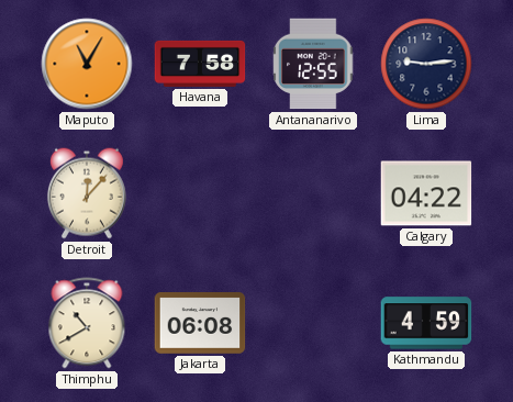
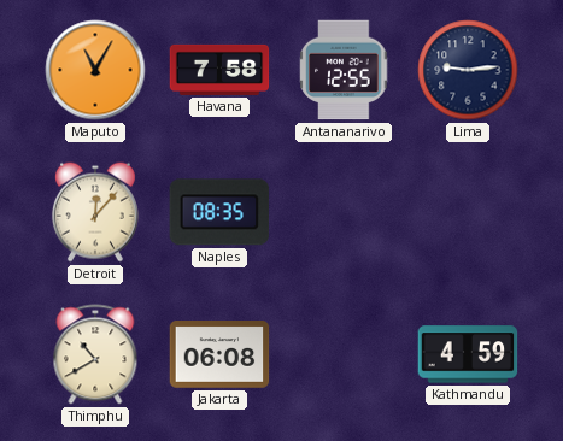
Naples: none -> 08:35 (219, 212)
Calgary: 04:22 -> none (426, 193)
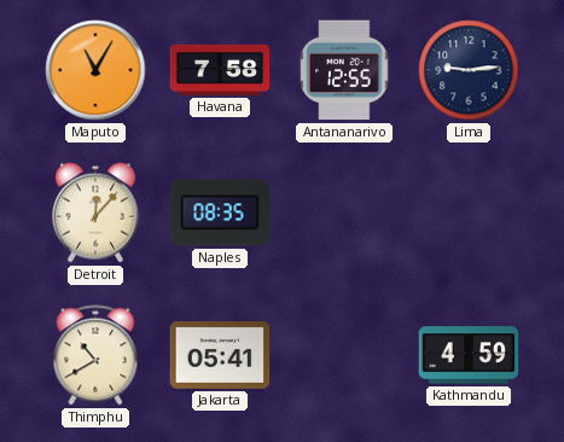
Jakarta: 06:08 -> 05:41 (220, 355)
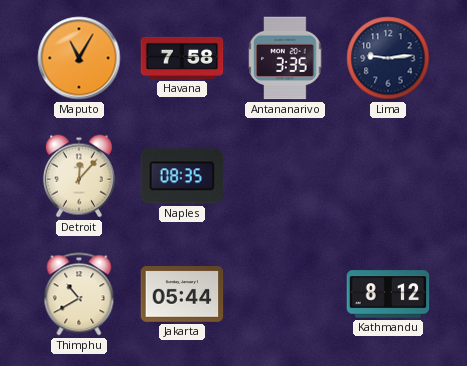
Antananarivo: 12:55 -> 3:35 (285, 58)
Jakarta: 05:41 -> 05:44 (182, 294)
Kathmandu: 4:59 -> 8:12 (388, 294)
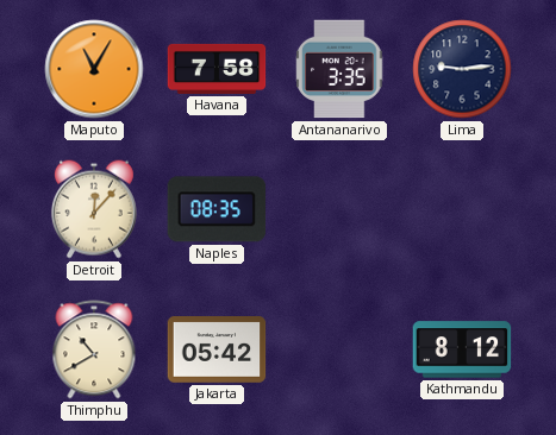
Jakarta: 05:44 -> 05:42 (217, 349)
